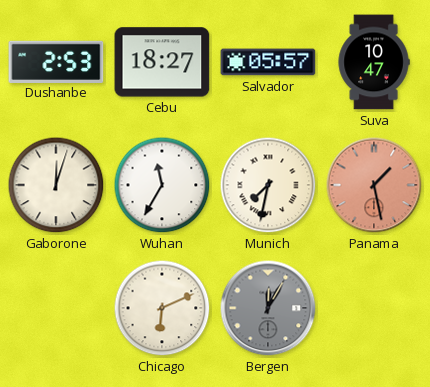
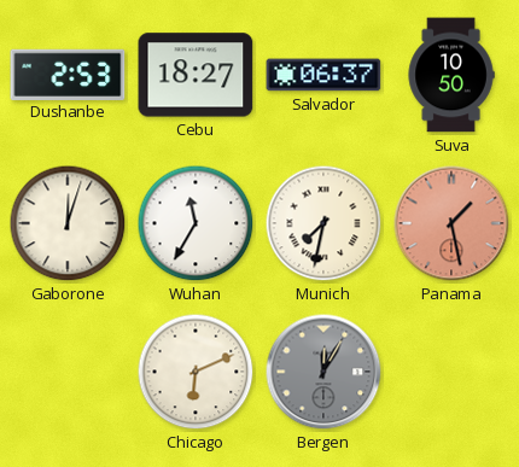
Salvador: 05:57 -> 06:37 (323, 75)
Suva: 10:47 -> 10:50 (451, 75)
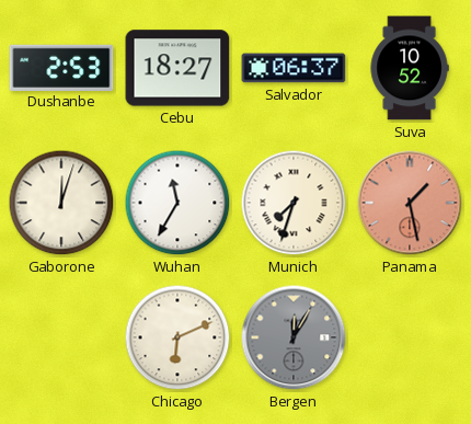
Suva: 10:50 -> 10:52 (410, 68)
Munich: 7:32 -> 7:33 (294, 203)
